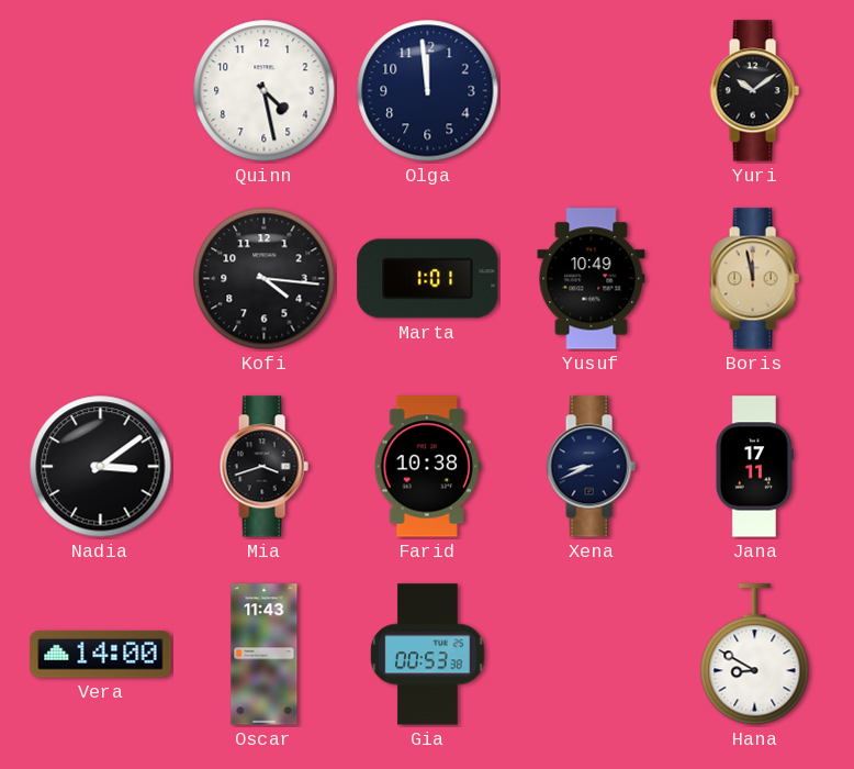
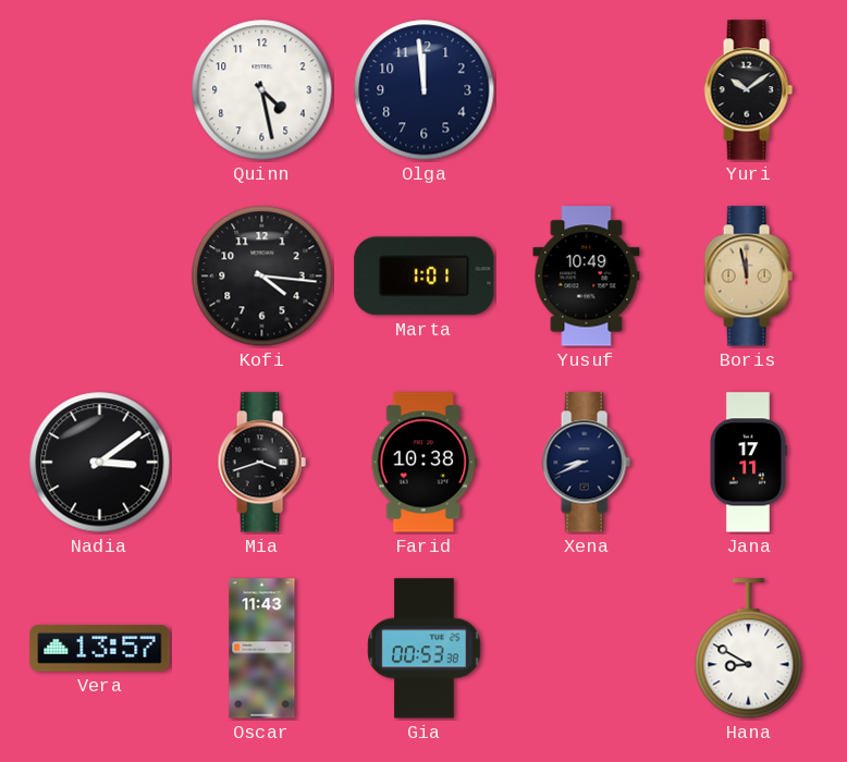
Vera: 14:00 -> 13:57 (100, 648)
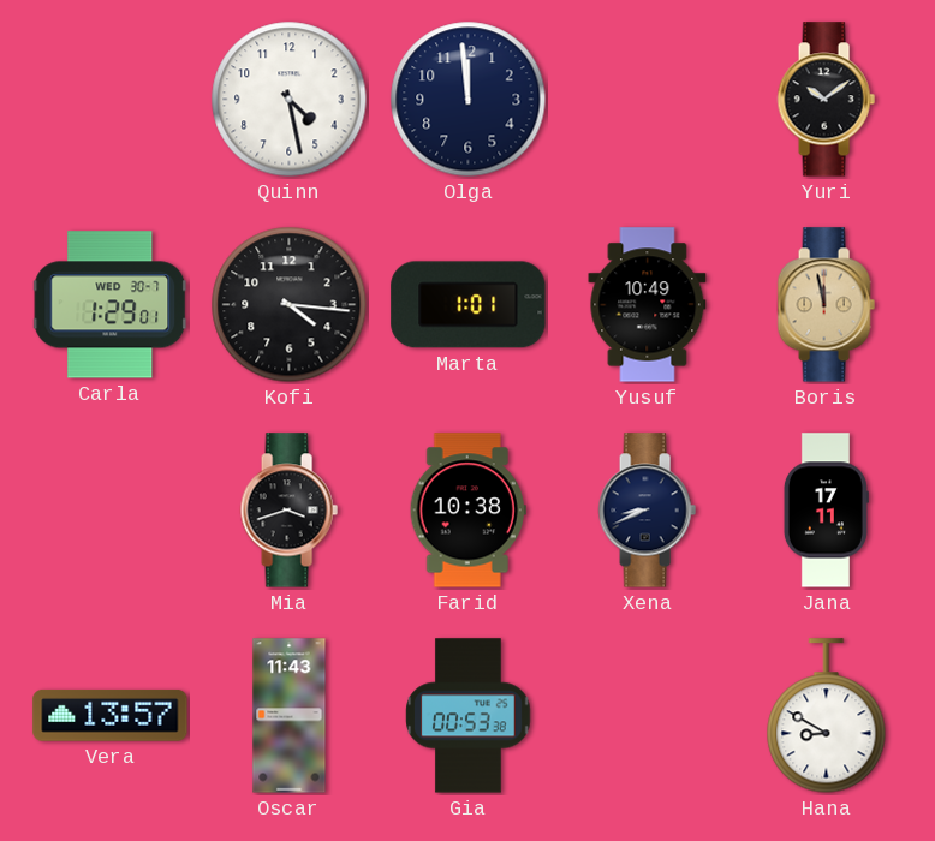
Carla: none -> 1:29 (111, 305)
Nadia: 3:09 -> none (100, 463)
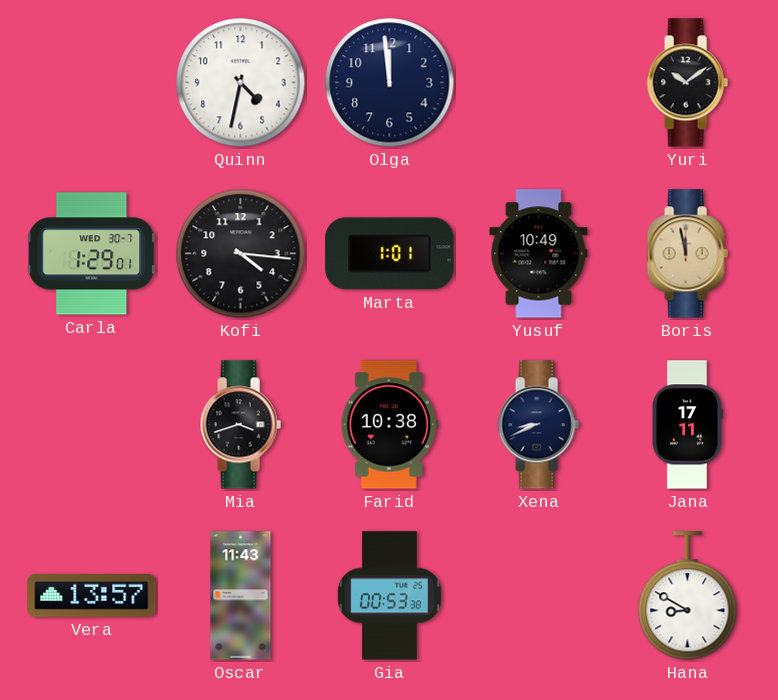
Quinn: 4:28 -> 4:32 (241, 83)
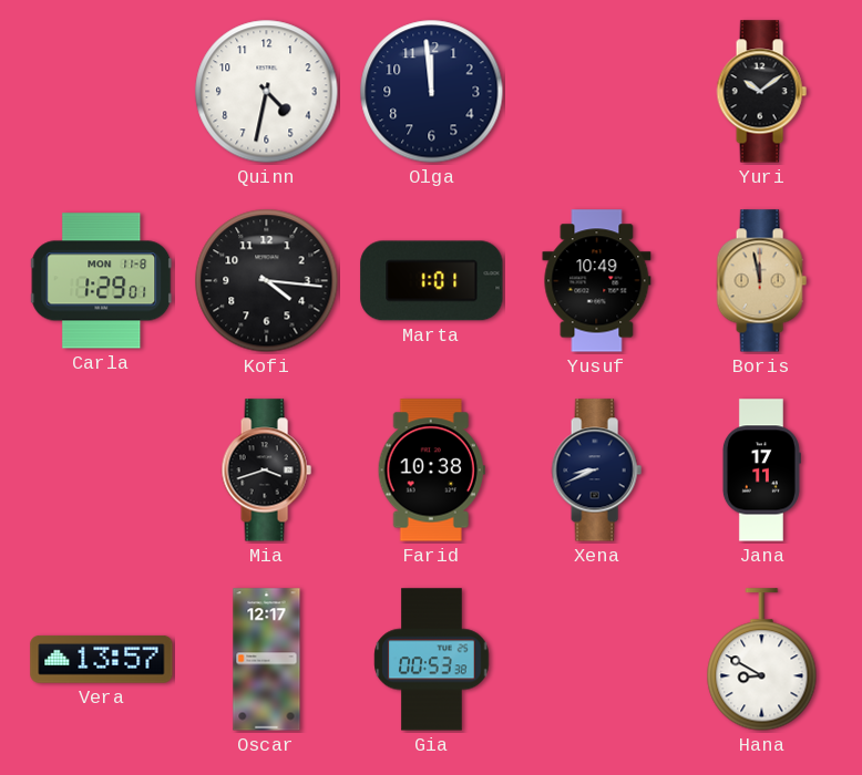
Carla date: WED 30-7 -> MON 11-8 (102, 281)
Oscar: 11:43 -> 12:17 (267, 660)
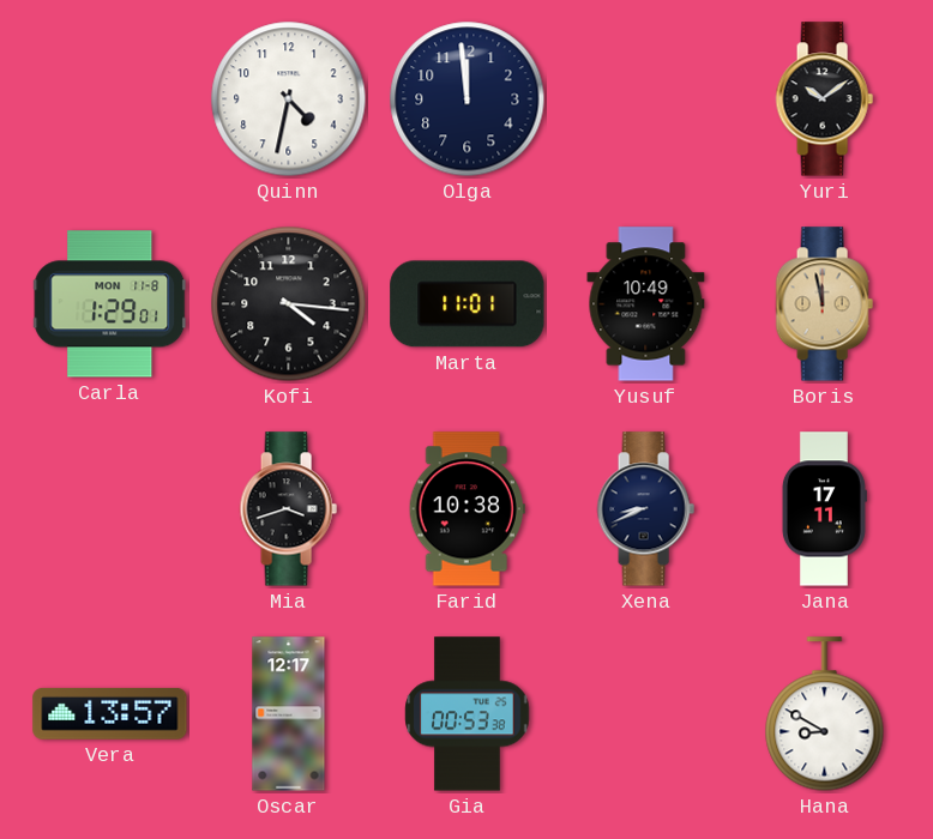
Marta: 1:01 -> 11:01 (468, 304)
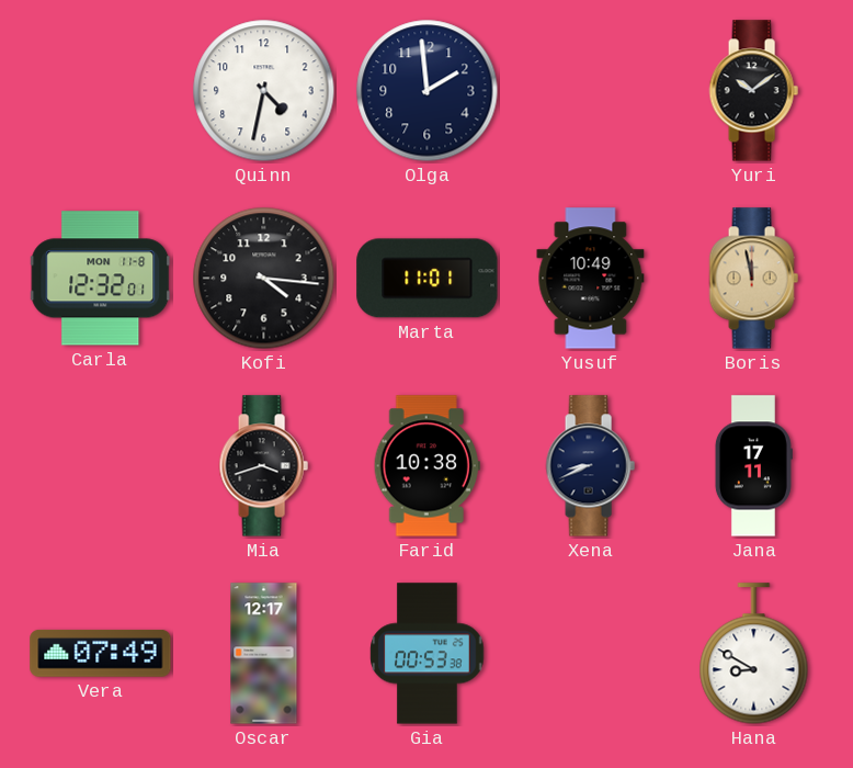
Olga: 11:59 -> 1:59 (428, 91)
Carla: 1:29 -> 12:32 (101, 279)
Vera: 13:57 -> 07:49 (101, 653)
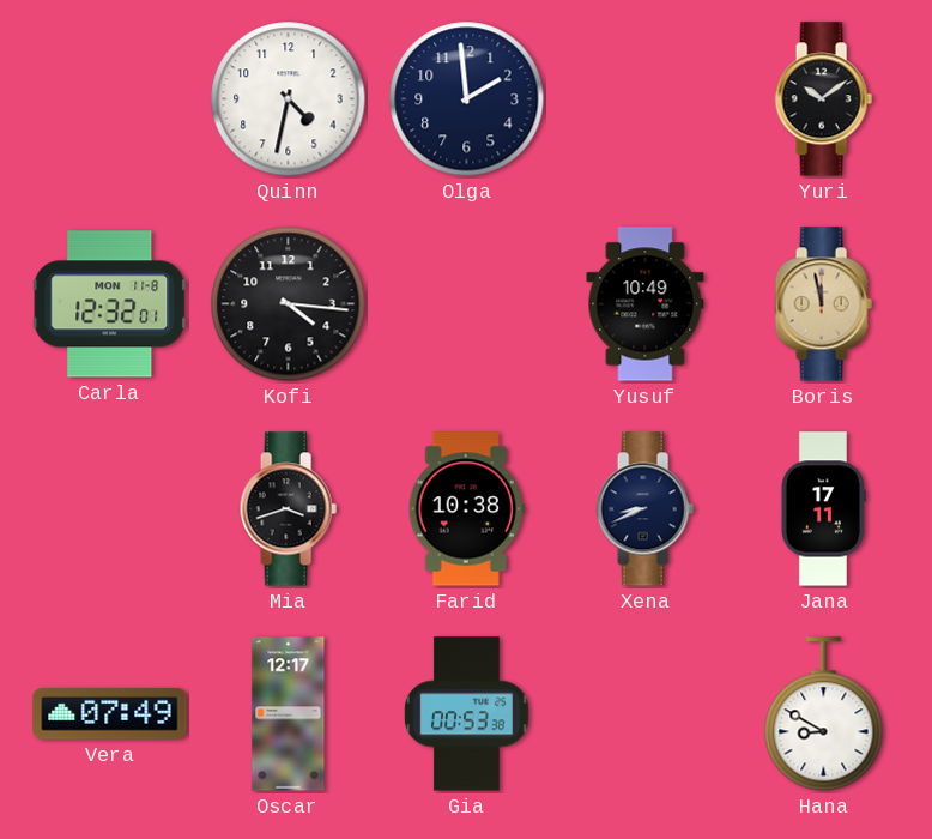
Marta: 11:01 -> none (428, 279)
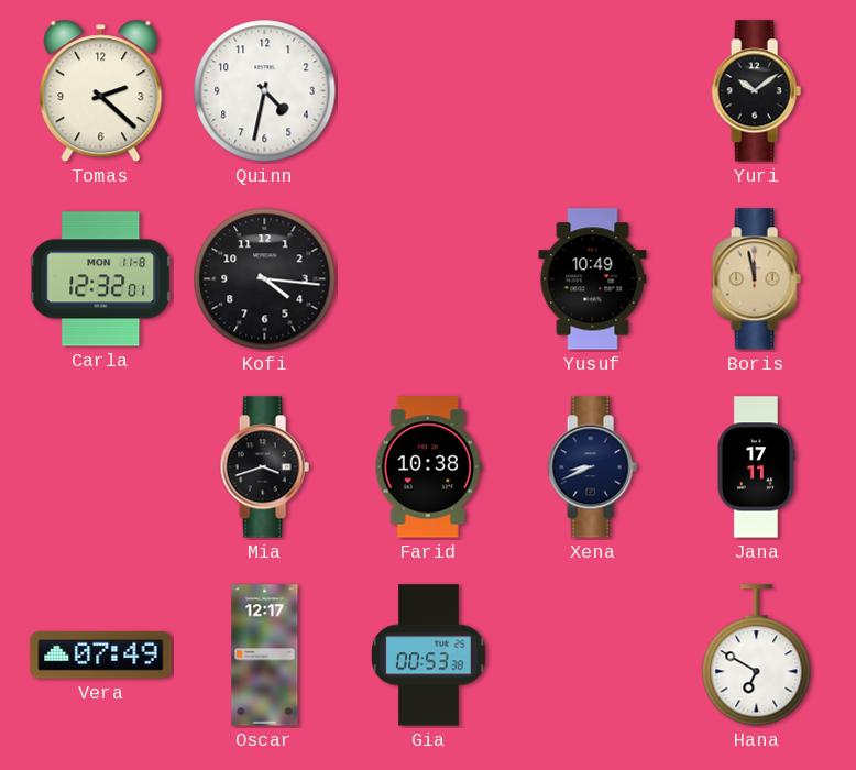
Tomas: none -> 2:22 (101, 91)
Olga: 1:59 -> none (467, 99)
Hana: 8:50 -> 6:50 (757, 656)
